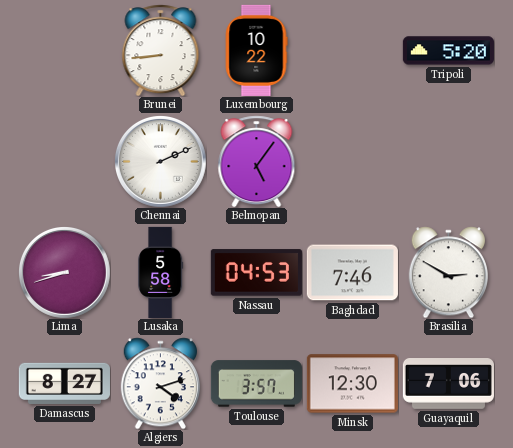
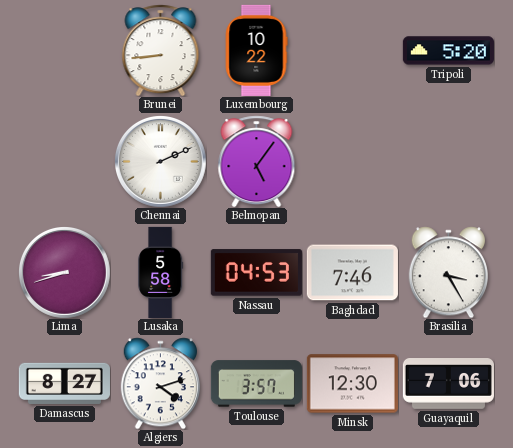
Brasilia: 2:50 -> 3:25 (448, 272)
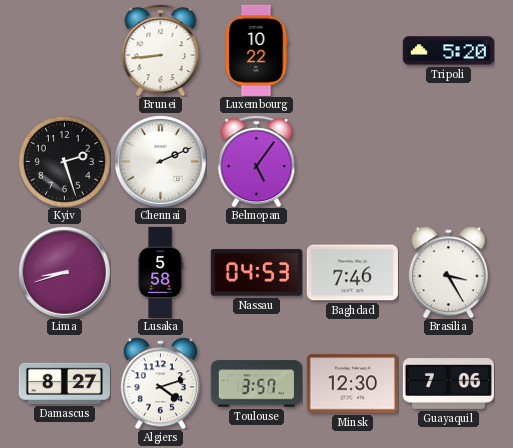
Kyiv: none -> 2:27 (65, 162)
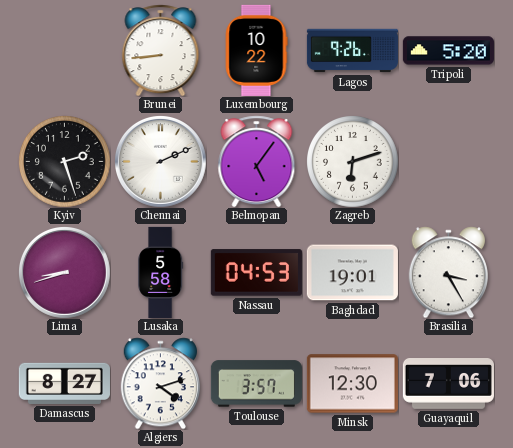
Lagos: none -> 9:26 (352, 51)
Zagreb: none -> 6:12 (353, 162)
Baghdad: 7:46 -> 19:01 (352, 273)
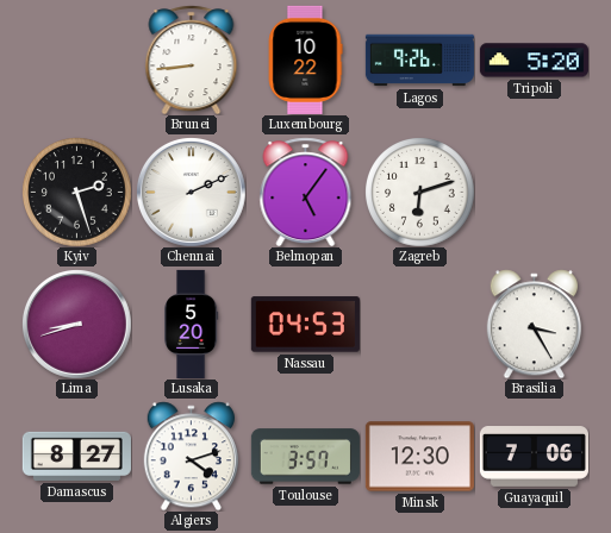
Lusaka: 5:58 -> 5:20 (192, 324)
Baghdad: 19:01 -> none (352, 273)
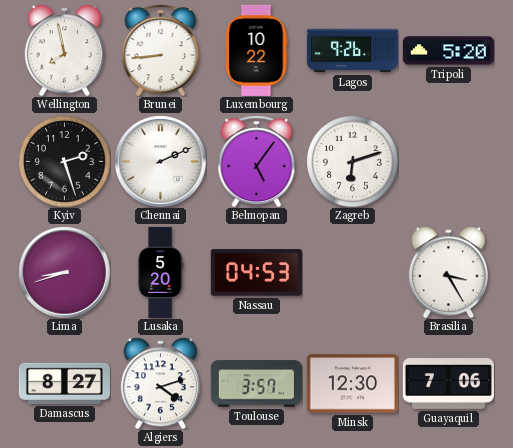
Wellington: none -> 7:58 (64, 50)
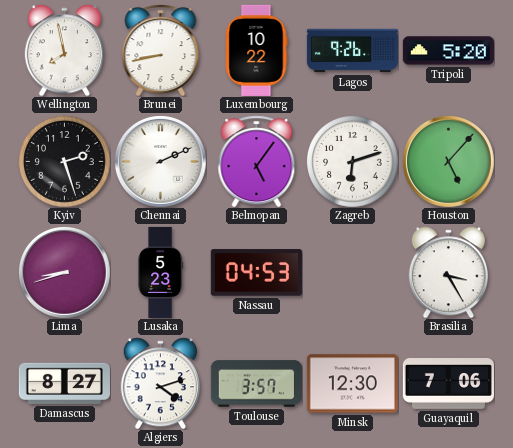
Brunei: 8:44 -> 8:43 (161, 50)
Houston: none -> 5:07 (449, 162)
Lusaka: 5:20 -> 5:23 (161, 272)
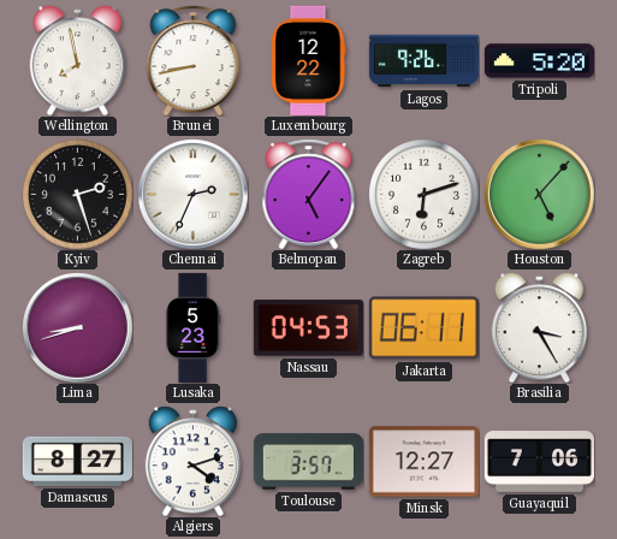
Luxembourg: 10:22 -> 12:22 (308, 60)
Chennai: 2:11 -> 2:34 (194, 195)
Jakarta: none -> 06:11 (423, 328)
Minsk: 12:30 -> 12:27 (423, 462)
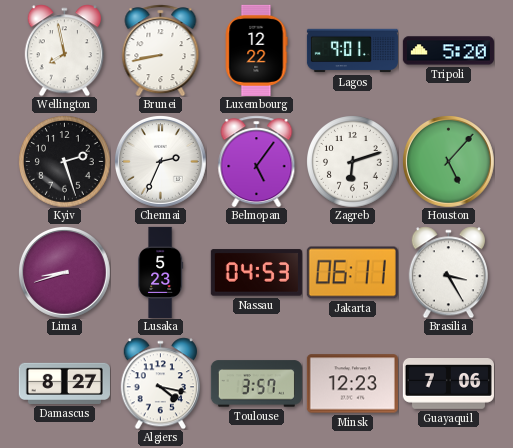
Lagos: 9:26 -> 9:01 (352, 51)
Algiers: 4:12 -> 4:17 (160, 383)
Minsk: 12:27 -> 12:23 (352, 384)
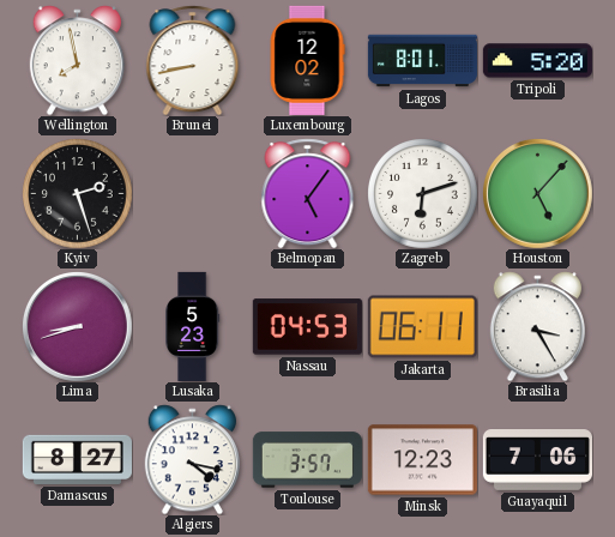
Luxembourg: 12:22 -> 12:02 (307, 60)
Lagos: 9:01 -> 8:01 (422, 61)
Chennai: 2:34 -> none (161, 162)
